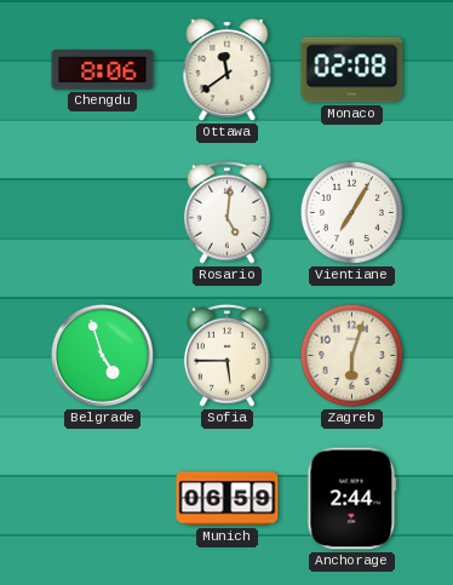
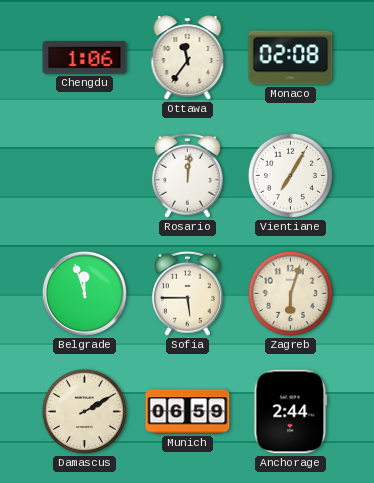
Chengdu: 8:06 -> 1:06 (85, 58)
Ottawa: 11:39 -> 11:36 (188, 58)
Rosario: 5:01 -> 12:01 (187, 175)
Belgrade: 4:57 -> 11:57 (84, 293)
Damascus: none -> 2:10 (84, 411)
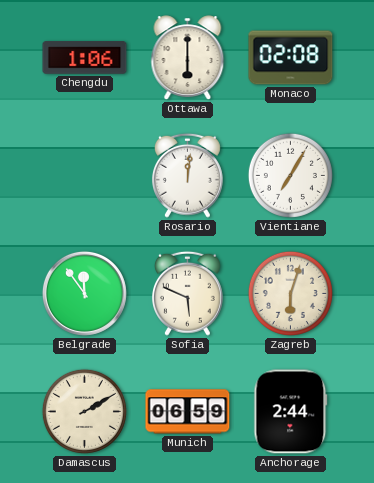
Ottawa: 11:36 -> 6:00 (188, 58)
Belgrade: 11:57 -> 11:54 (84, 293)
Sofia: 5:45 -> 5:49 (187, 293)
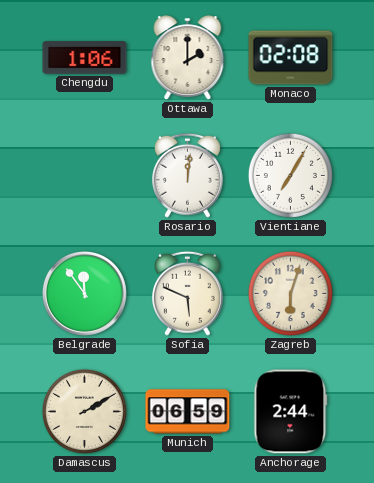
Ottawa: 6:00 -> 2:00 (188, 58)
